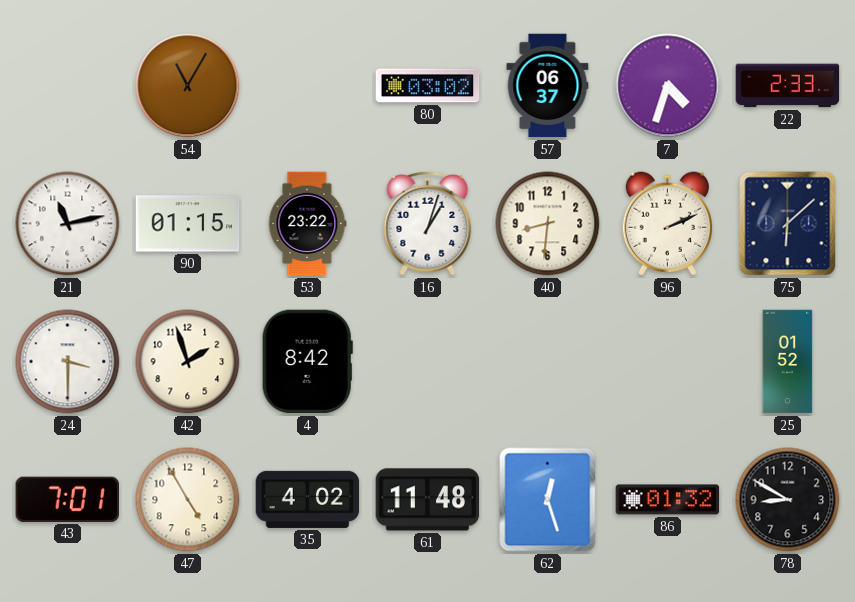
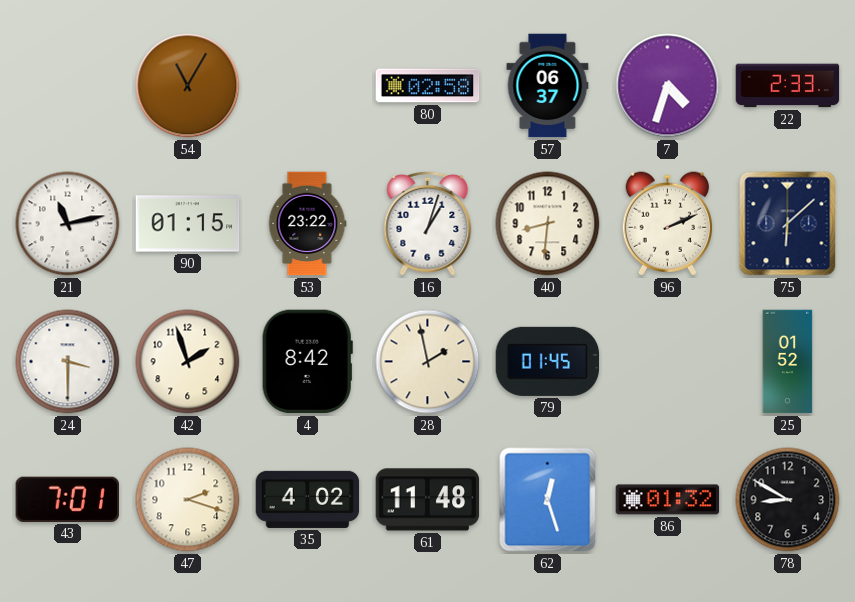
80: 03:02 -> 02:58 (428, 86)
28: none -> 1:58 (428, 362)
79: none -> 01:45 (548, 361)
47: 4:55 -> 2:18 (188, 500)
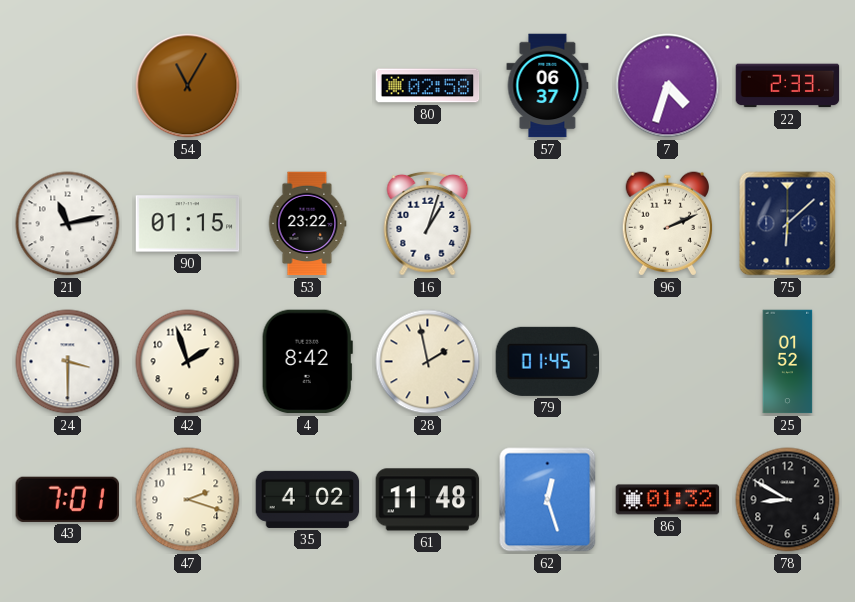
40: 8:31 -> none (548, 224)
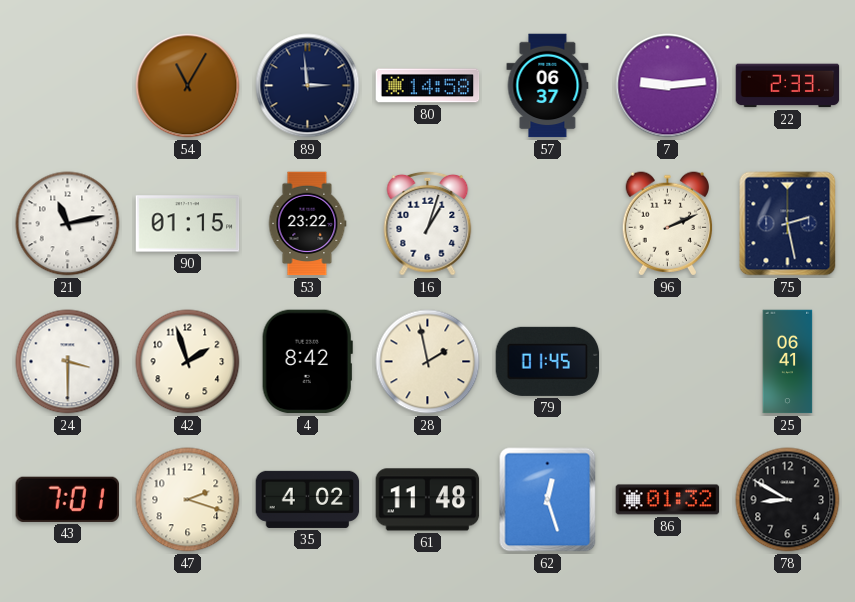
89: none -> 2:59 (308, 86)
80: 02:58 -> 14:58 (428, 86)
7: 4:33 -> 9:14 (668, 86)
75: 6:08 -> 2:28 (788, 224)
25: 01:52 -> 06:41 (788, 362)
